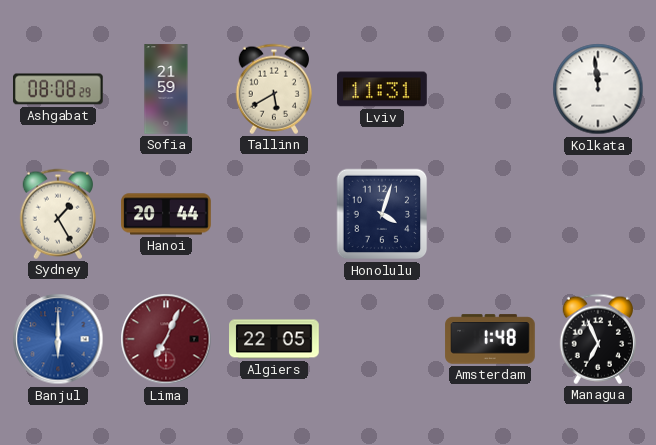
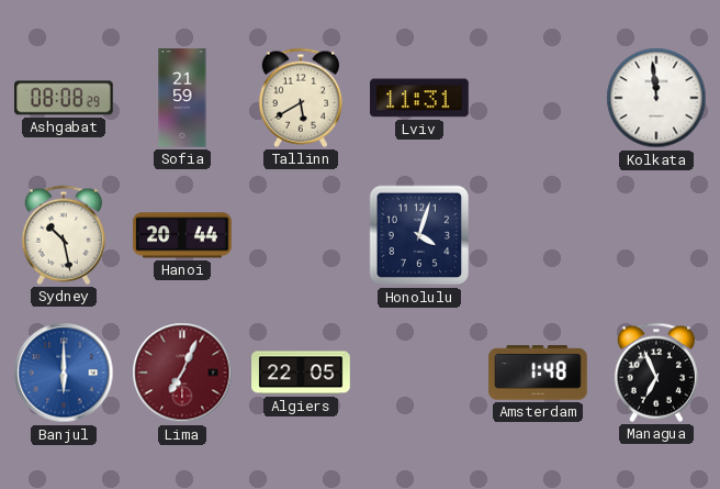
Sydney: 1:25 -> 10:28 (63, 235)
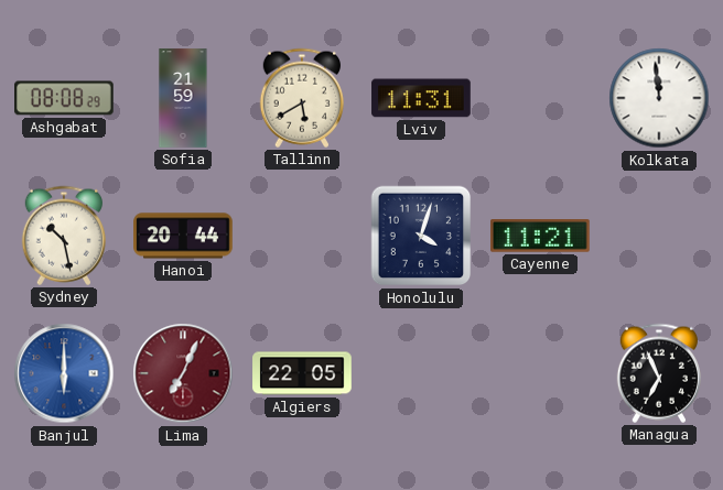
Cayenne: none -> 11:21 (541, 237)
Amsterdam: 1:48 -> none (538, 373)
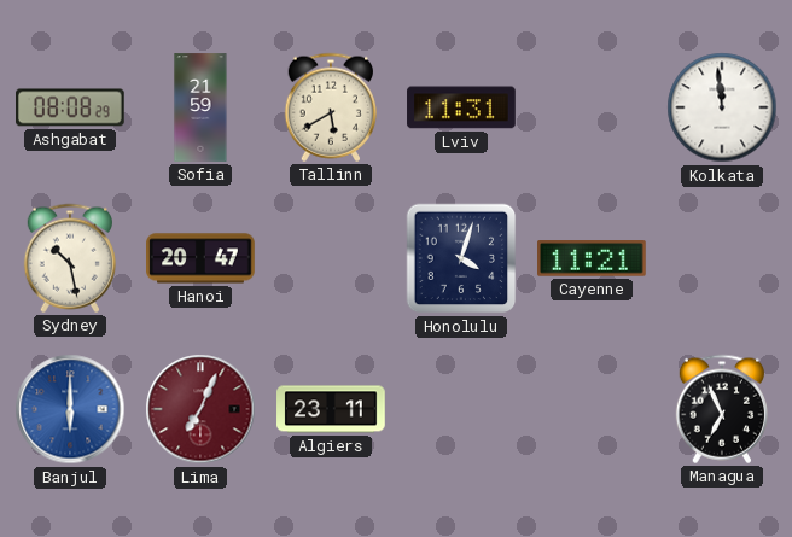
Hanoi: 20:44 -> 20:47 (200, 258)
Algiers: 22:05 -> 23:11 (331, 409)
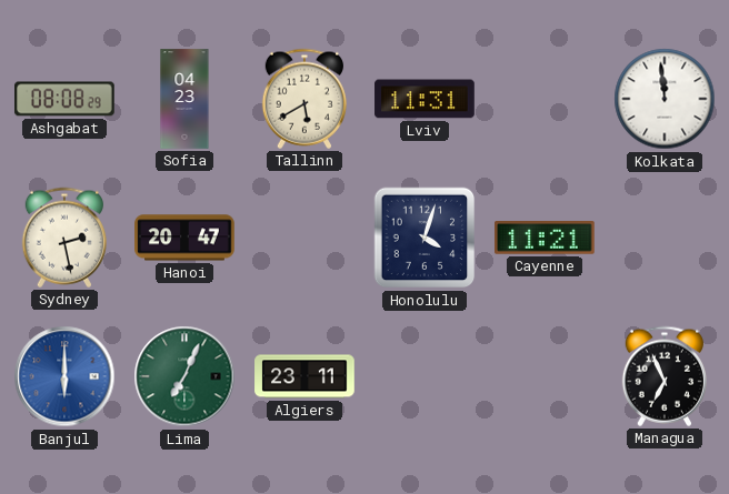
Sofia: 21:59 -> 04:23 (184, 99)
Sydney: 10:28 -> 2:28 (63, 238)
Lima dial: burgundy -> green (184, 376)
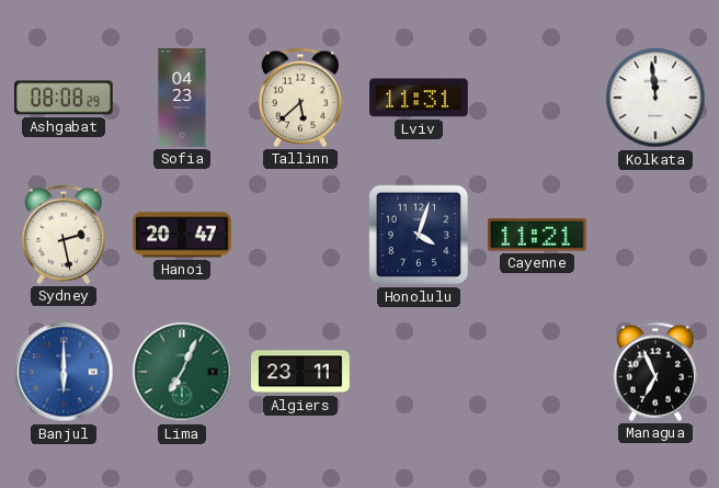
Tallinn: 5:40 -> 5:38 (299, 98)
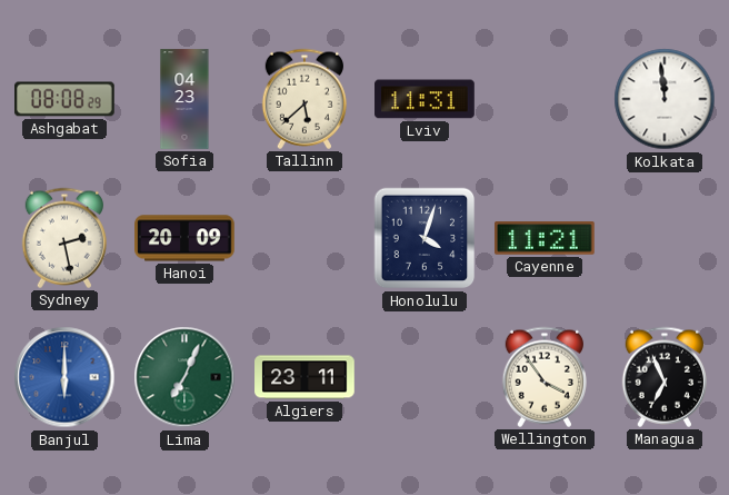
Hanoi: 20:47 -> 20:09 (184, 238)
Wellington: none -> 3:54 (543, 377)
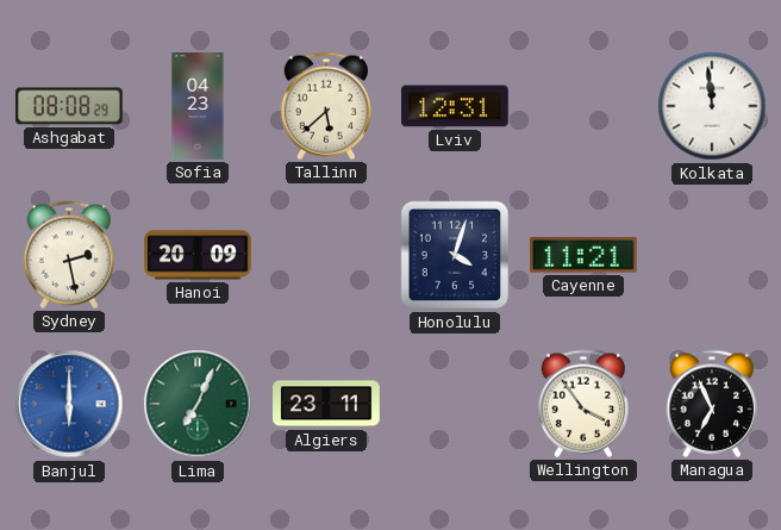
Lviv: 11:31 -> 12:31 (455, 106)
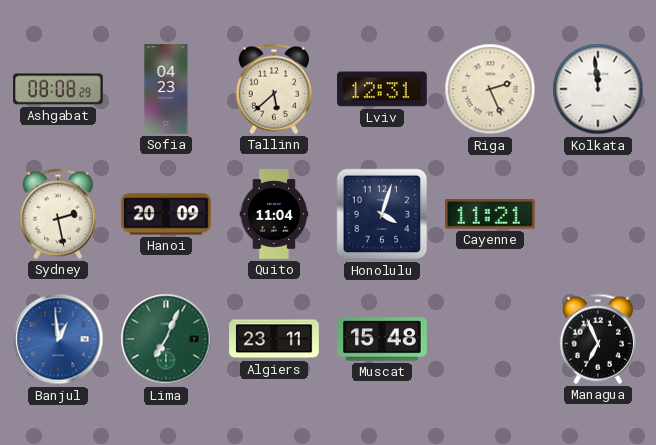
Riga: none -> 2:26 (490, 89)
Quito: none -> 11:04 (274, 214)
Banjul: 6:00 -> 12:59 (58, 339)
Muscat: none -> 15:48 (382, 339)
Wellington: 3:54 -> none (582, 404)
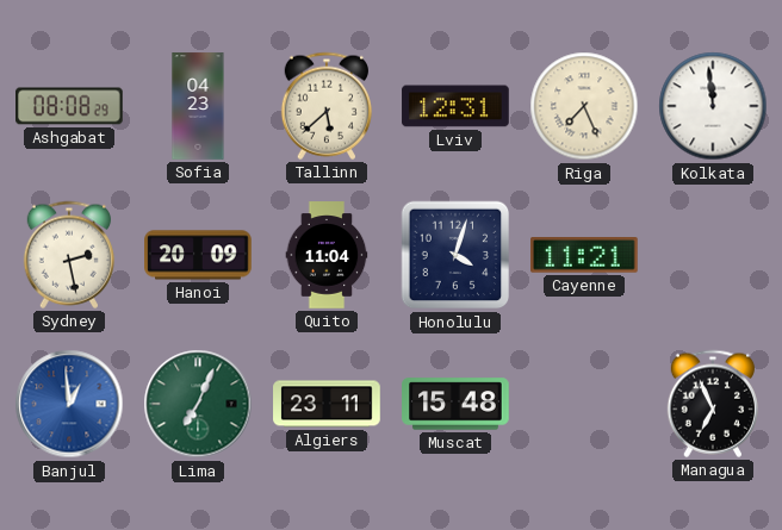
Riga: 2:26 -> 7:26 (584, 106)
